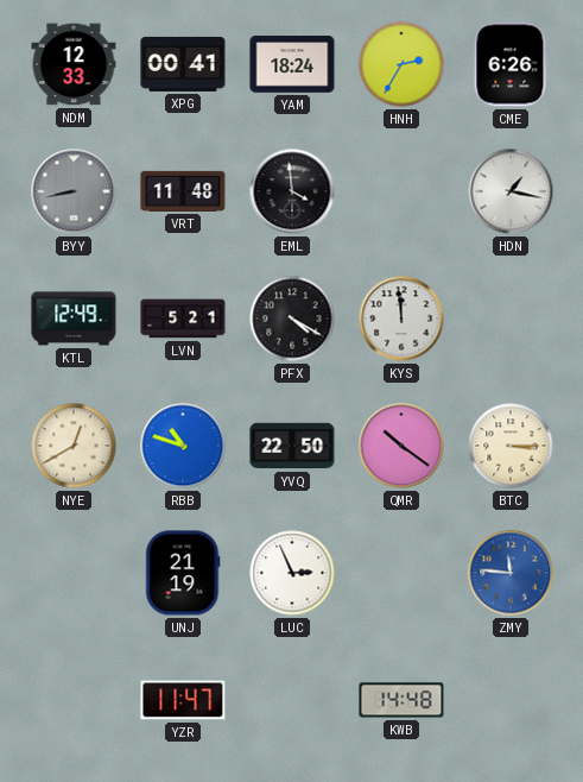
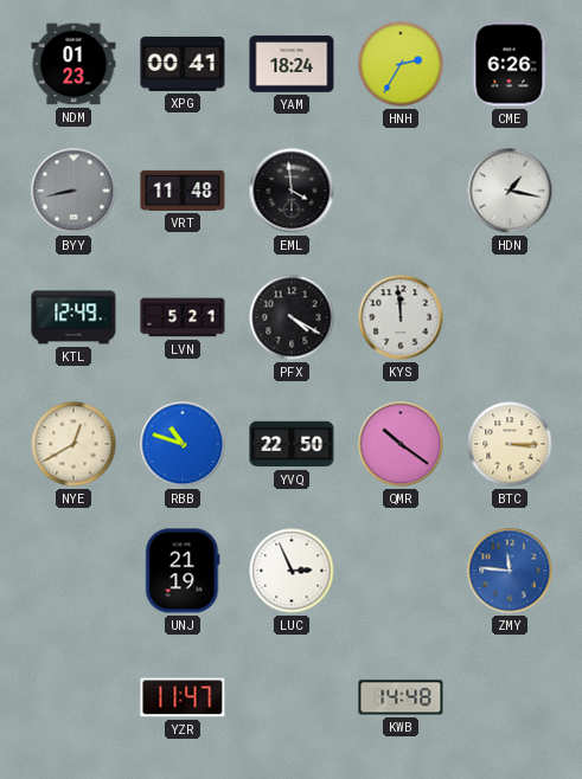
NDM: 12:33 -> 01:23 (73, 64)
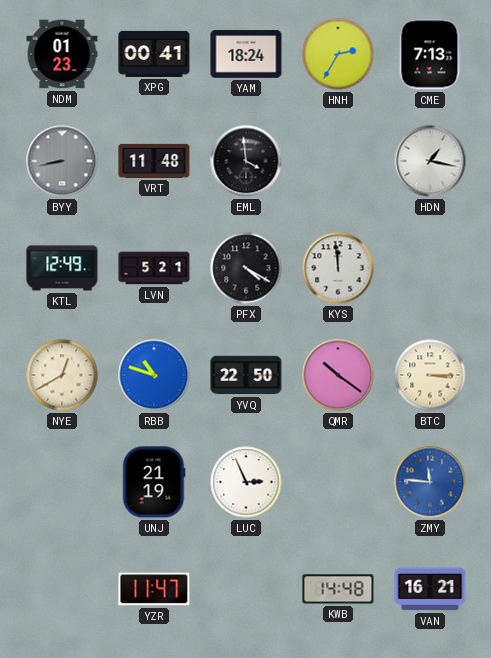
CME: 6:26 -> 7:13 (430, 54)
VAN: none -> 16:21 (430, 589)
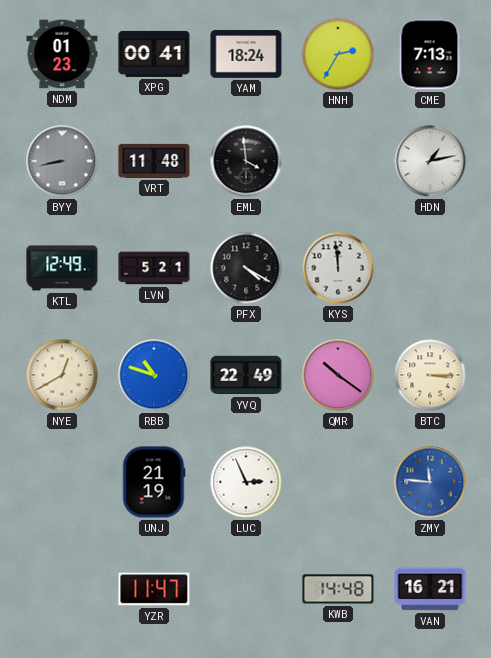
HDN: 1:17 -> 1:13 (430, 161)
YVQ: 22:50 -> 22:49 (246, 375)
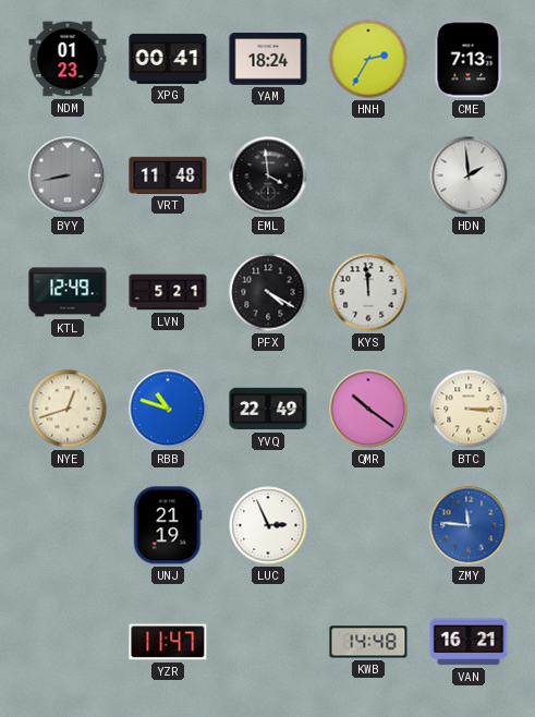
HDN: 1:13 -> 1:59 (469, 175)
NYE: 12:40 -> 12:42 (68, 409)
